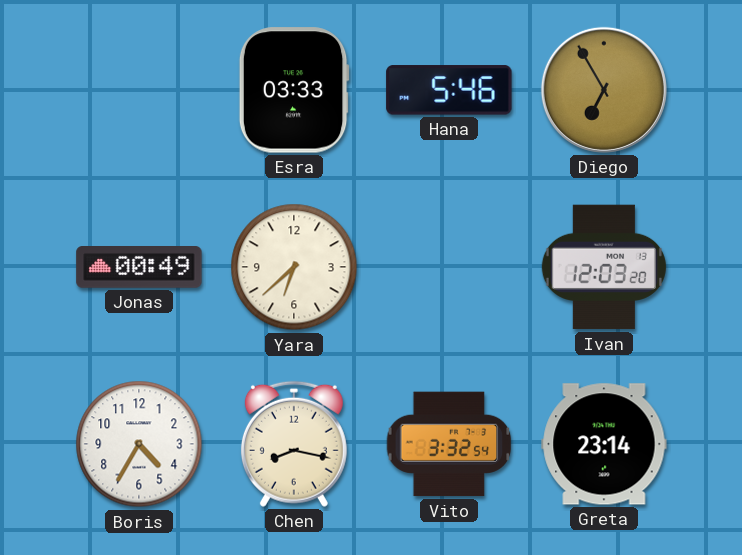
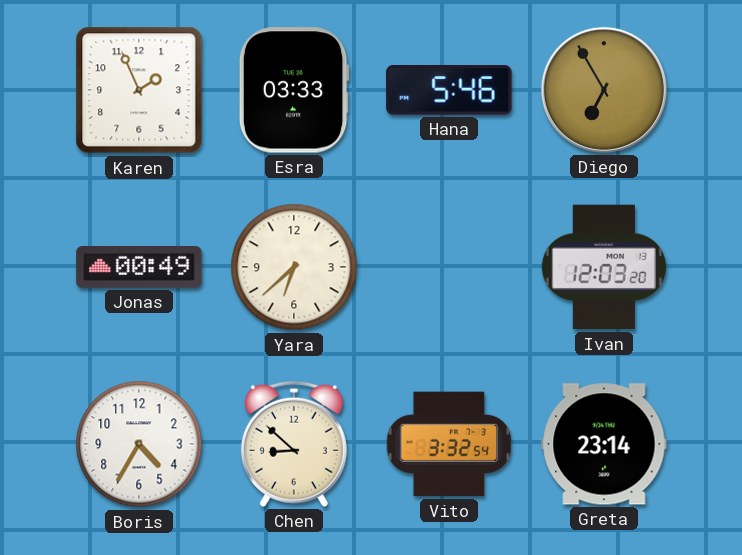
Karen: none -> 1:56 (139, 90)
Chen: 8:17 -> 8:52 (294, 444)
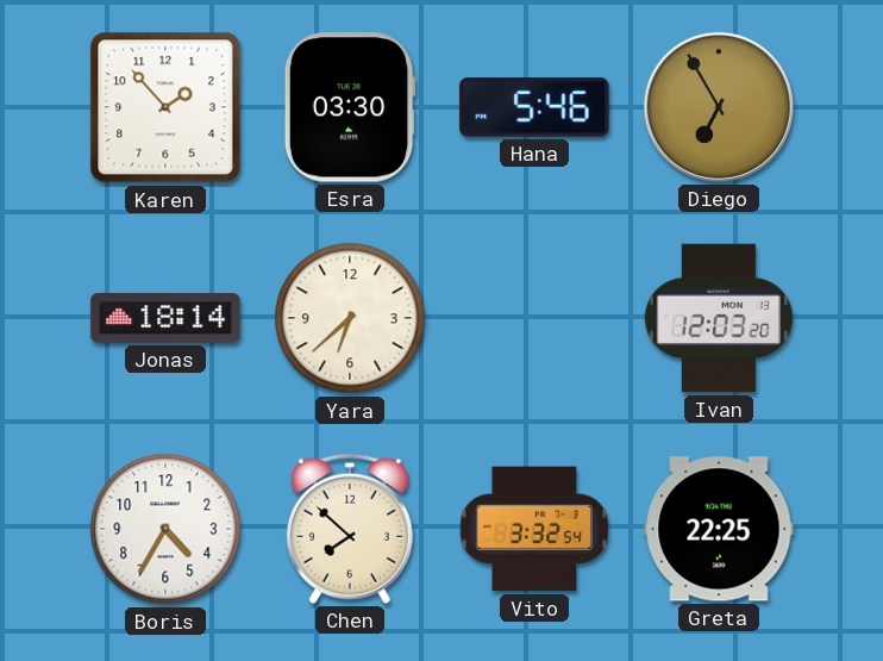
Karen: 1:56 -> 1:53 (165, 107)
Esra: 03:33 -> 03:30 (350, 107)
Jonas: 00:49 -> 18:14 (165, 319)
Chen: 8:52 -> 7:52 (350, 529)
Greta: 23:14 -> 22:25 (719, 529)
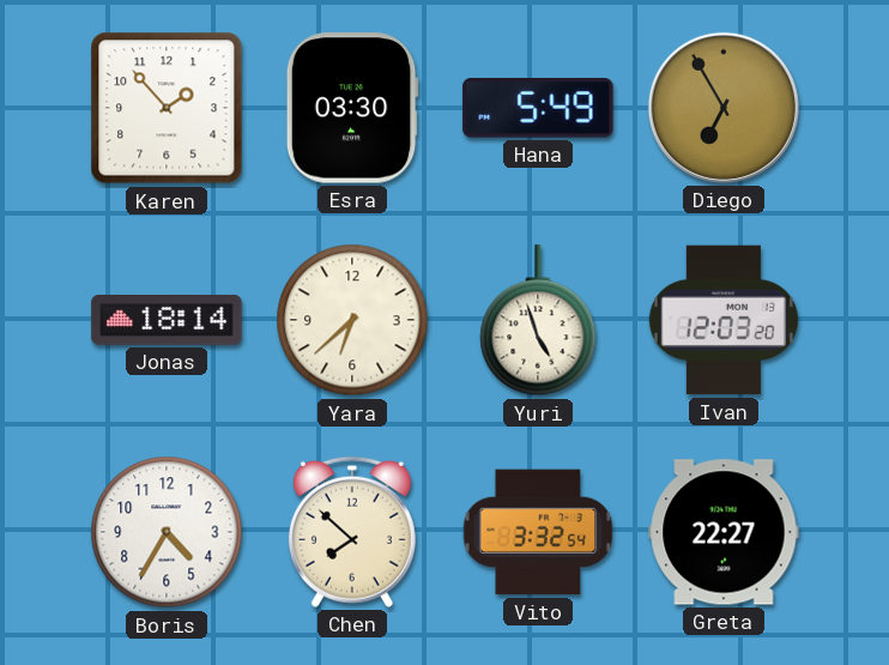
Hana: 5:46 -> 5:49 (538, 108)
Yuri: none -> 4:57 (538, 321)
Greta: 22:25 -> 22:27 (724, 532)
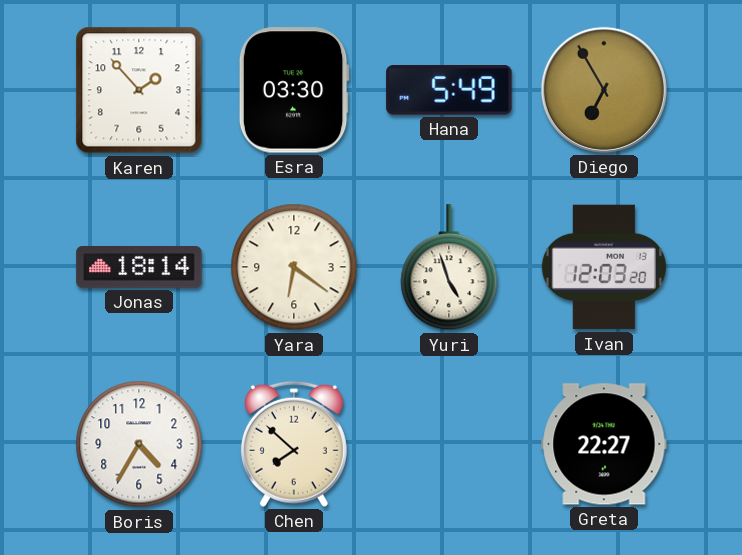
Yara: 6:38 -> 6:21 (294, 267)
Vito: 3:32 -> none (538, 532)
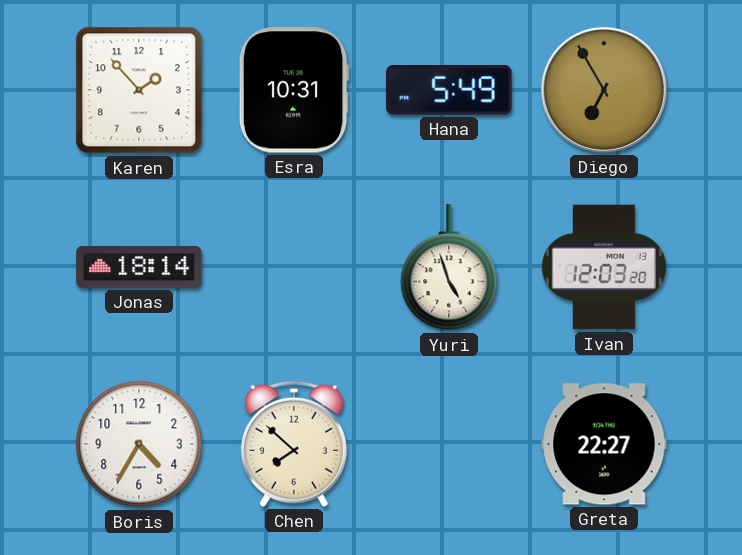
Esra: 03:30 -> 10:31 (294, 90)
Yara: 6:21 -> none (294, 267)
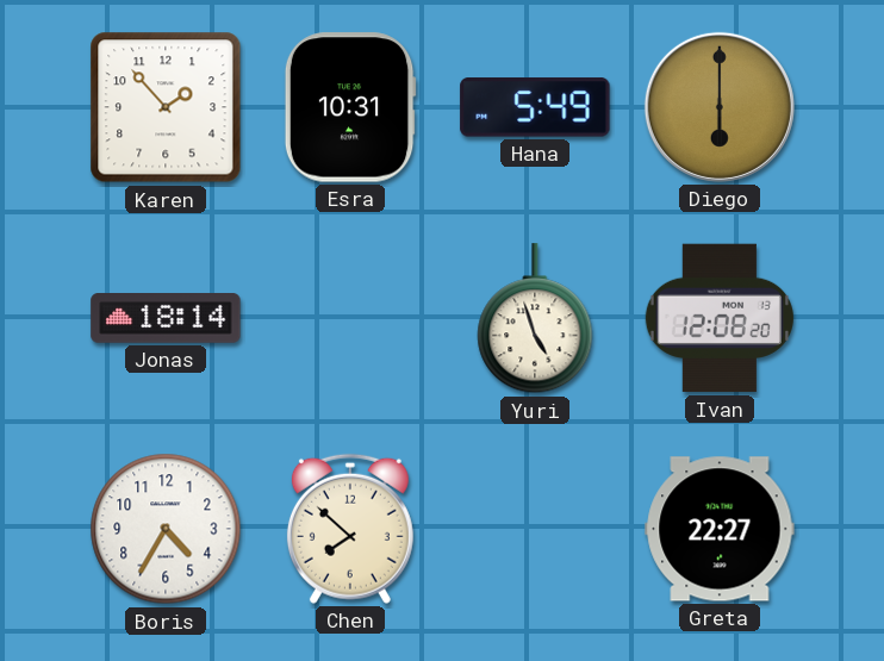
Diego: 6:55 -> 6:00 (720, 107)
Ivan: 12:03 -> 12:08 (720, 318)
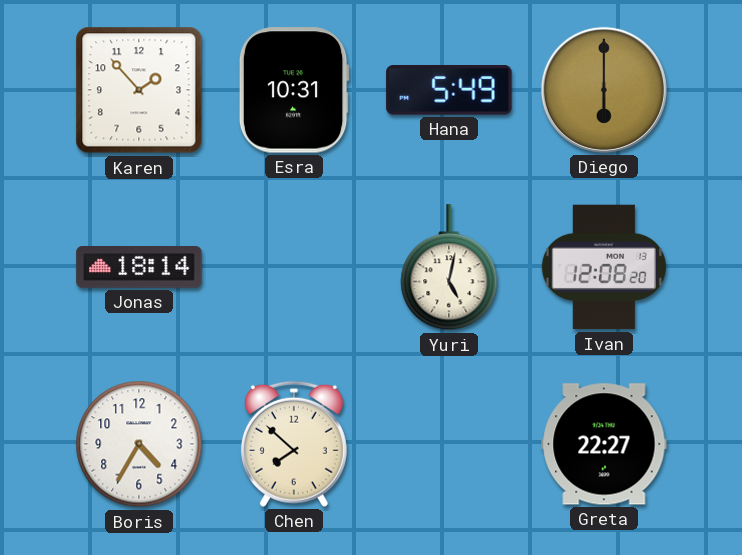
Yuri: 4:57 -> 5:02 (449, 268)
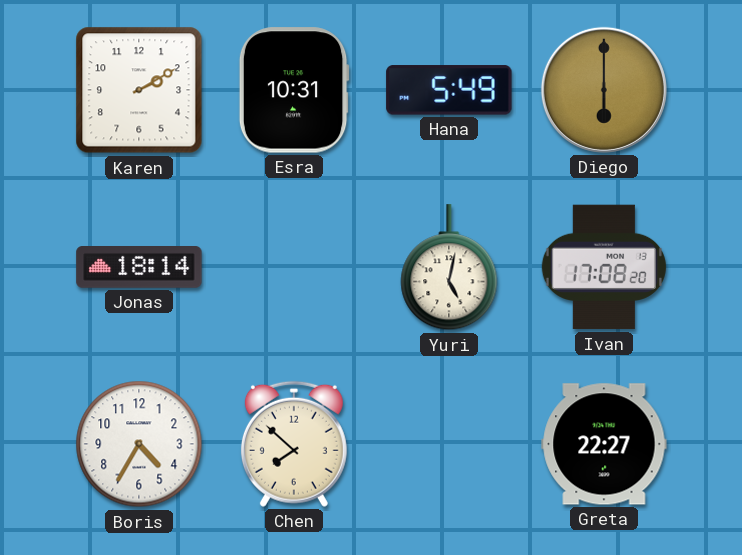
Karen: 1:53 -> 2:10 (139, 90)
Ivan: 12:08 -> 17:08 (604, 267)
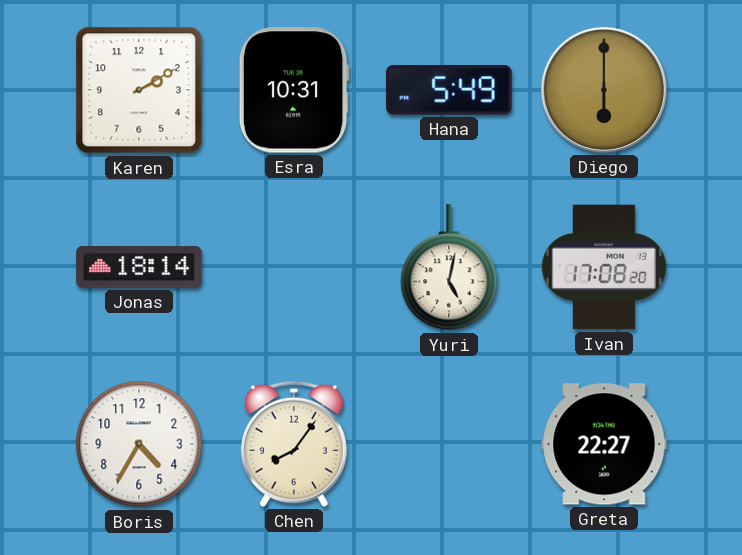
Chen: 7:52 -> 8:06 (294, 444)
